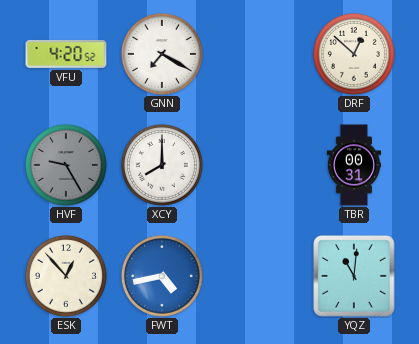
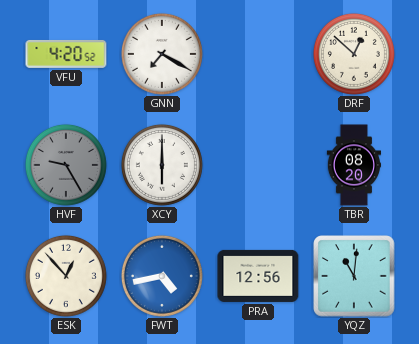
XCY: 8:00 -> 6:00 (162, 165)
TBR: 00:31 -> 08:20 (353, 165)
PRA: none -> 12:56 (258, 276)
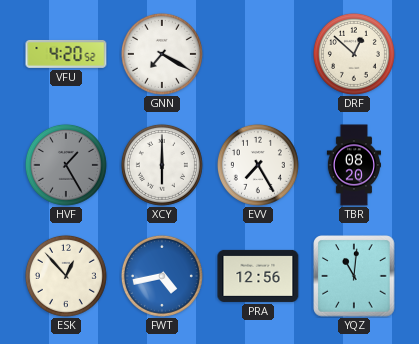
HVF: 9:25 -> 1:25 (66, 165)
EVV: none -> 7:25 (258, 165)
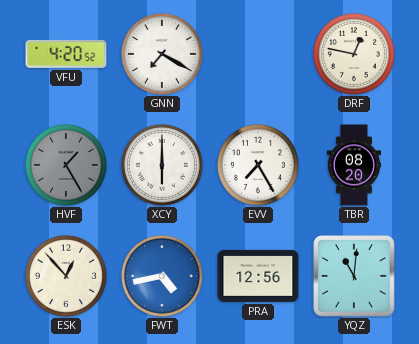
DRF: 12:52 -> 12:47 (354, 54)
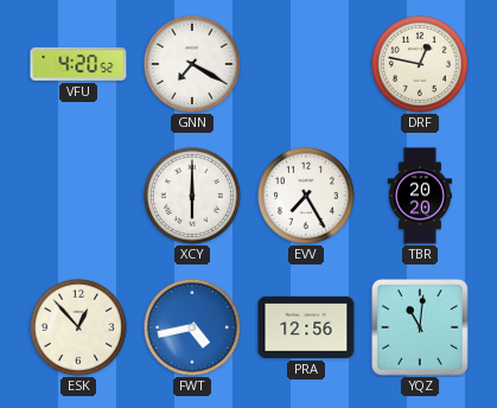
HVF: 1:25 -> none (66, 165)
TBR: 08:20 -> 20:20 (419, 196)
